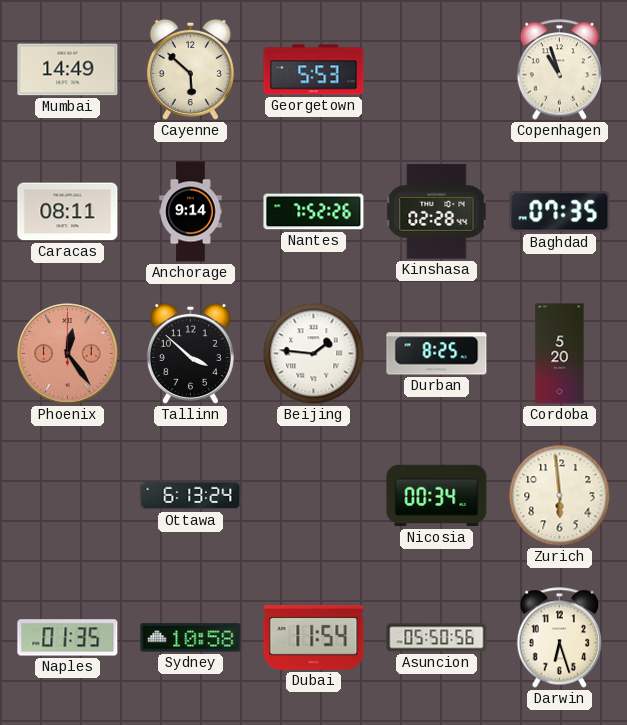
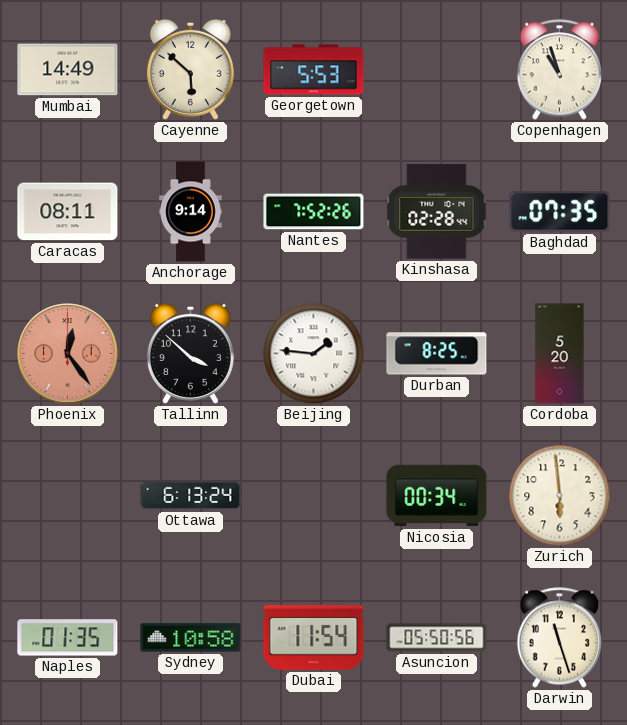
Darwin: 6:27 -> 11:27 (559, 638)
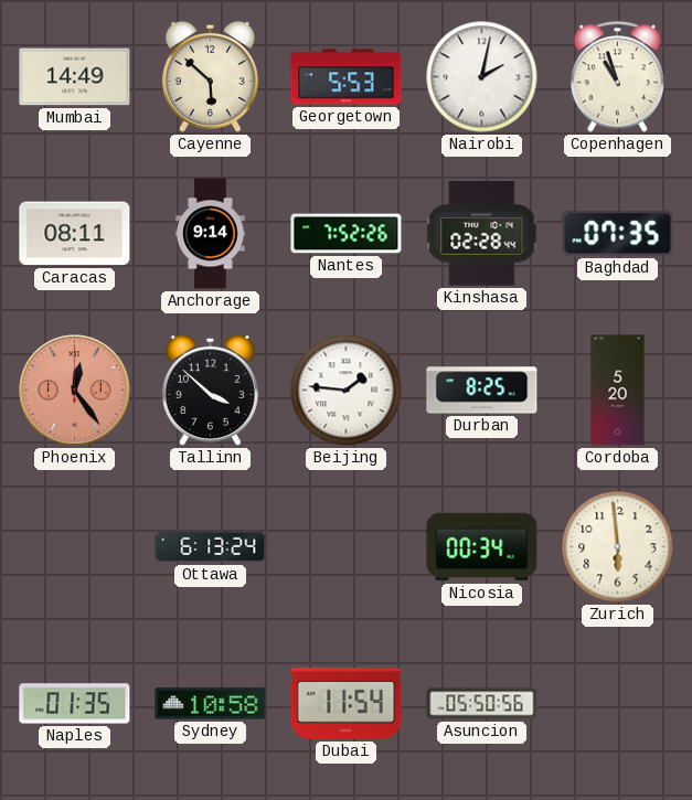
Nairobi: none -> 2:02 (482, 77)
Darwin: 11:27 -> none (559, 638)
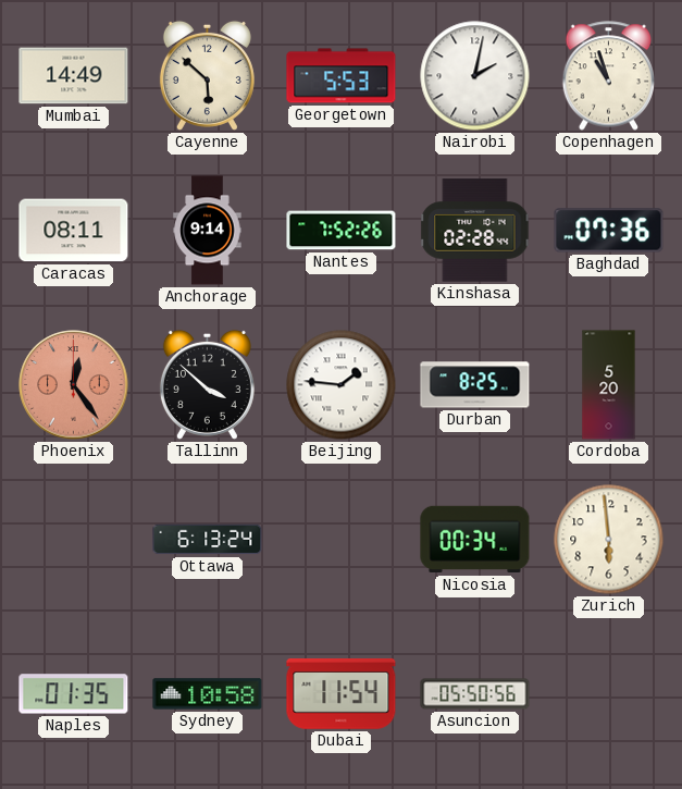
Baghdad: 07:35 -> 07:36 (609, 231)
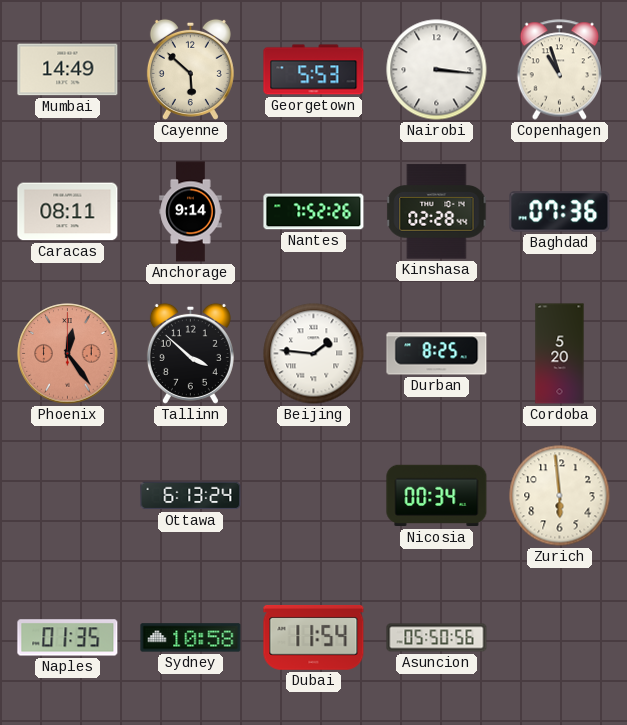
Nairobi: 2:02 -> 3:16 (437, 70)
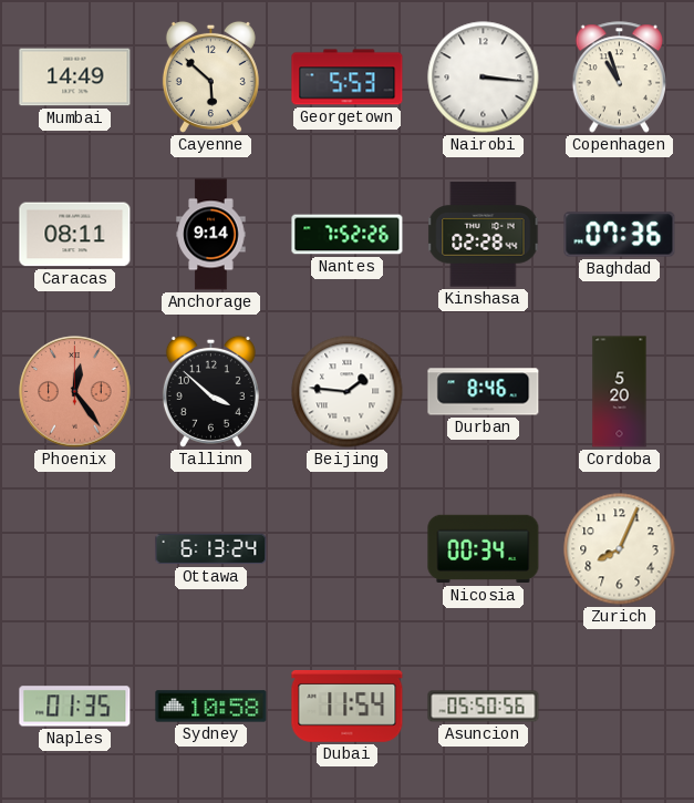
Durban: 8:25 -> 8:46 (484, 392)
Zurich: 5:59 -> 8:04 (620, 549)
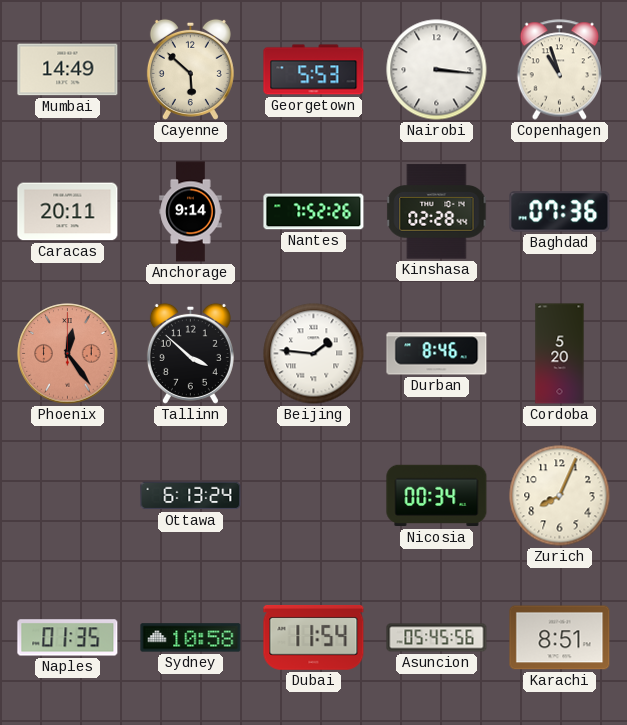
Caracas: 08:11 -> 20:11 (68, 212)
Asuncion: 05:50 -> 05:45 (437, 638)
Karachi: none -> 8:51 (560, 638)
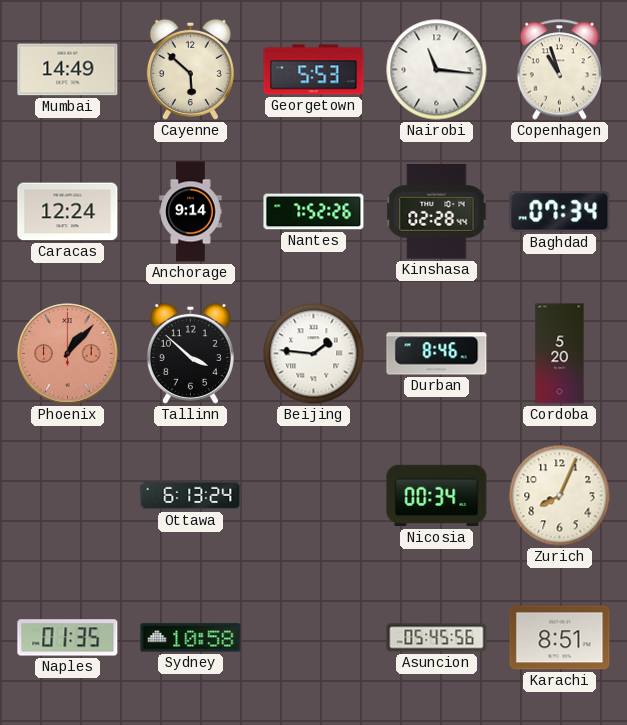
Nairobi: 3:16 -> 11:16 (437, 70)
Caracas: 20:11 -> 12:24 (68, 212)
Baghdad: 07:36 -> 07:34 (560, 212)
Phoenix: 12:24 -> 1:07 (68, 354)
Dubai: 11:54 -> none (314, 637)
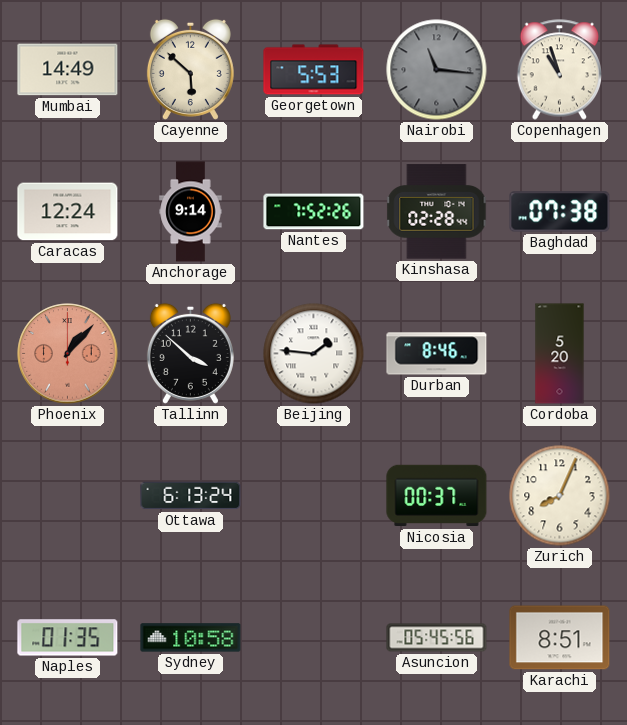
Nairobi dial: white -> grey (437, 70)
Baghdad: 07:34 -> 07:38 (560, 212)
Nicosia: 00:34 -> 00:37 (437, 496)
